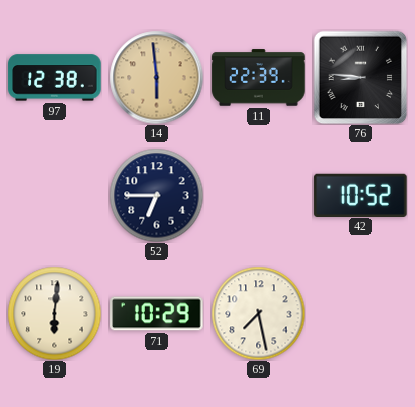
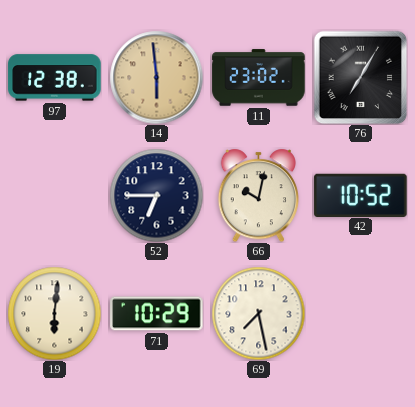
11: 22:39 -> 23:02 (259, 78)
76: 8:46 -> 7:05 (360, 77)
66: none -> 10:02 (258, 195)
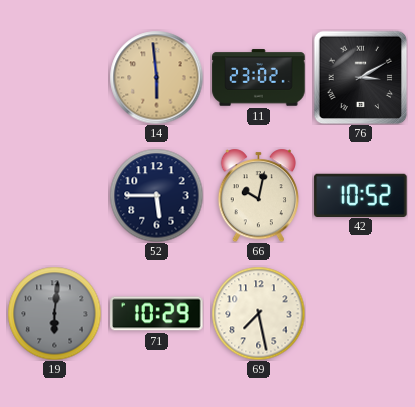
97: 12:38 -> none (55, 78)
76: 7:05 -> 3:10 (360, 77)
52: 6:45 -> 5:45 (156, 195)
19 dial: cream -> grey (54, 313)
